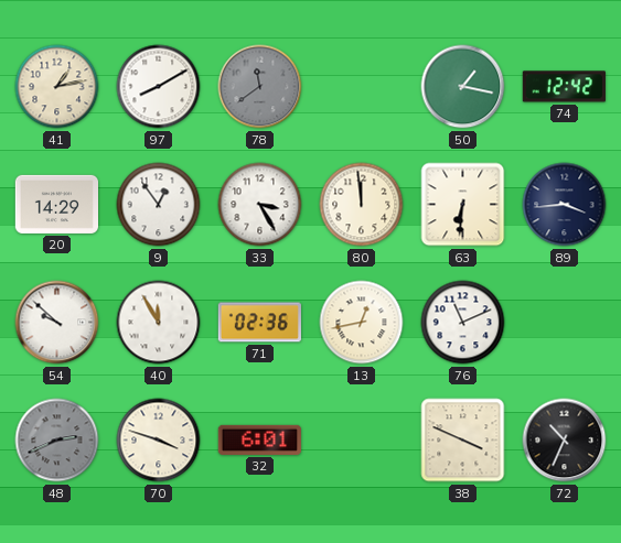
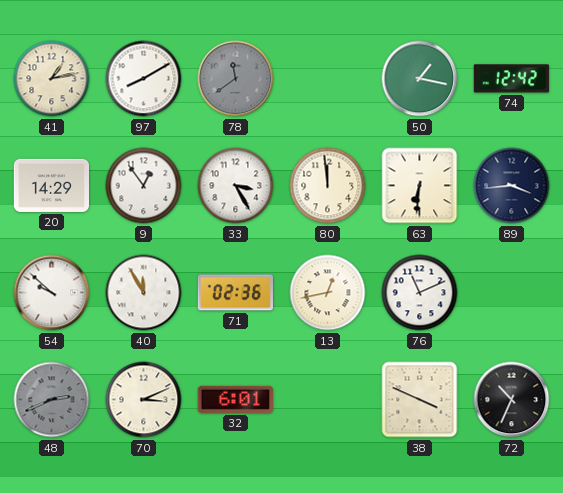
70: 3:48 -> 3:11 (144, 400)
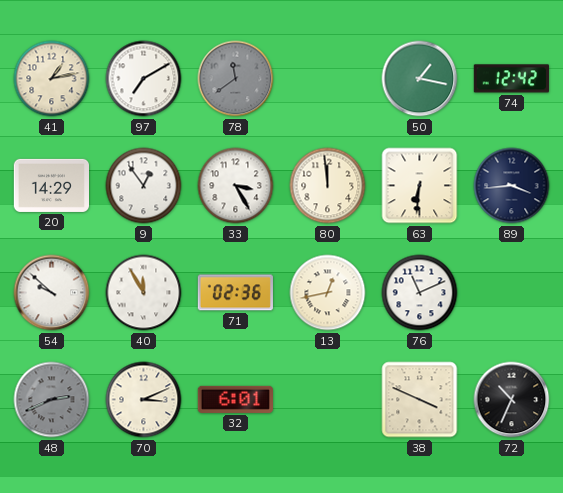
97: 8:10 -> 7:10 (144, 79)
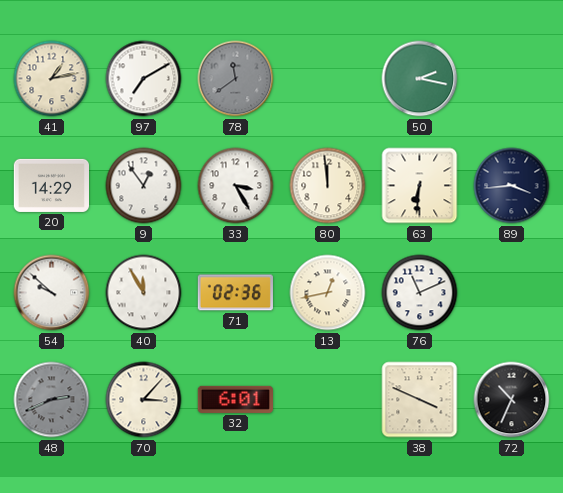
50: 1:17 -> 2:17 (420, 79)
74: 12:42 -> none (511, 79)
70: 3:11 -> 3:07 (144, 400)
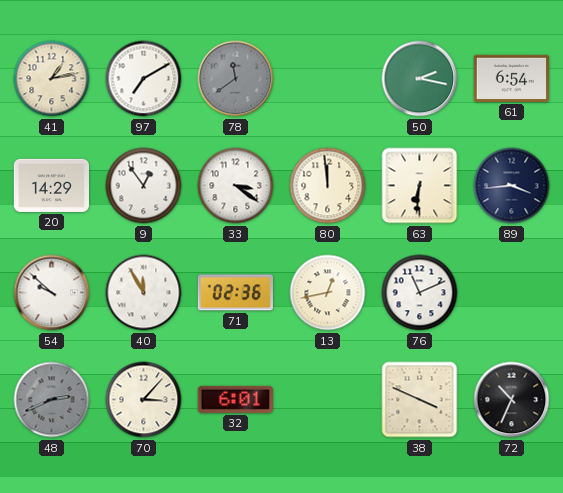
61: none -> 6:54 (511, 78)
33: 3:25 -> 3:21 (236, 186)
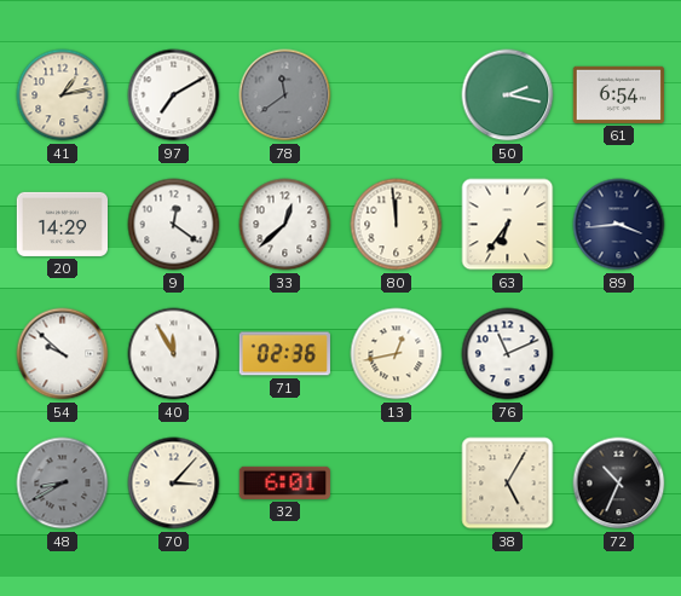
9: 12:54 -> 12:21 (174, 225)
33: 3:21 -> 12:38 (285, 225)
63: 6:31 -> 6:36 (508, 225)
48: 2:41 -> 8:40 (63, 484)
38: 3:49 -> 5:05 (508, 484)
